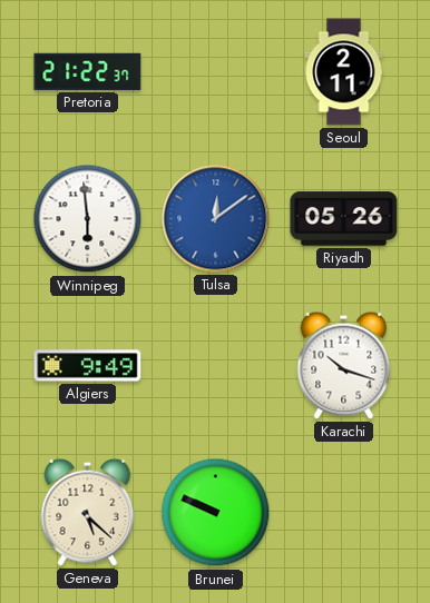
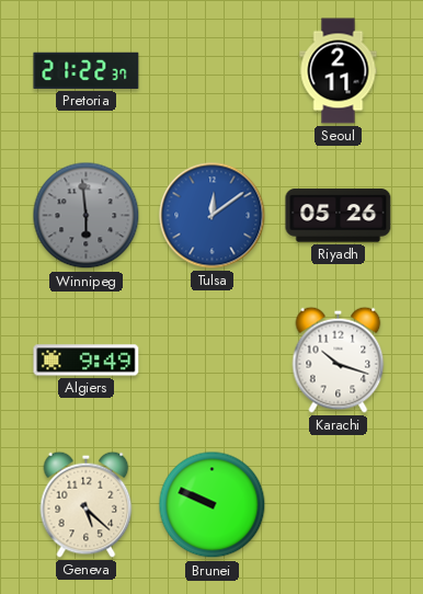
Winnipeg dial: white -> grey (87, 216)
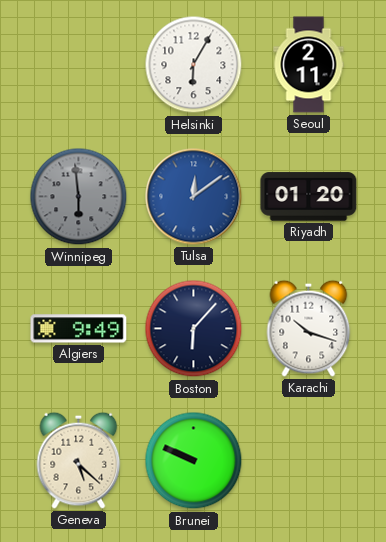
Pretoria: 21:22 -> none (87, 70)
Helsinki: none -> 6:05 (194, 65)
Riyadh: 05:26 -> 01:20 (309, 197)
Boston: none -> 6:07 (194, 329)
